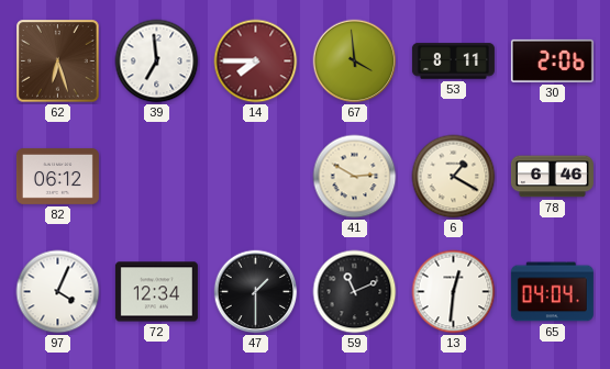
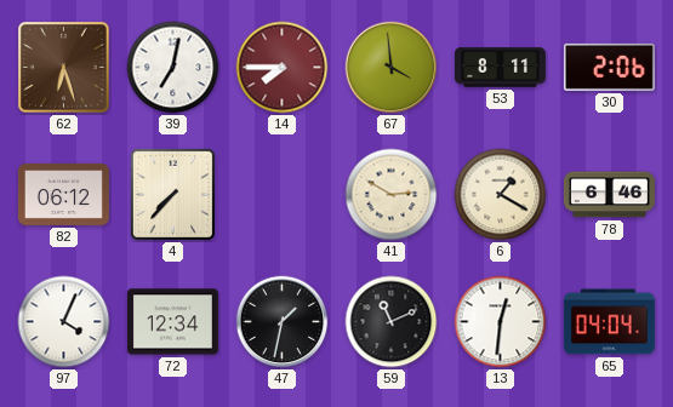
39: 6:59 -> 7:02 (173, 68)
4: none -> 7:37 (172, 194)
47: 1:30 -> 1:32 (283, 322)
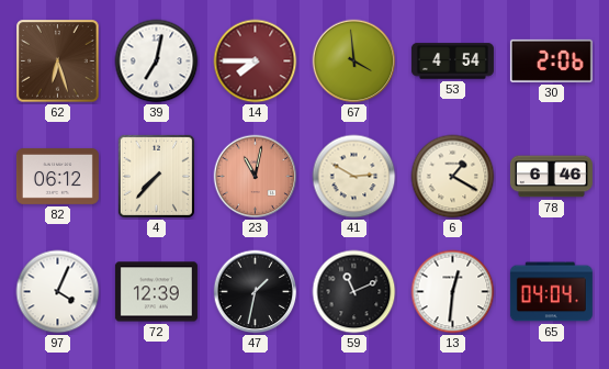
53: 8:11 -> 4:54 (452, 62)
23: none -> 11:02 (256, 177)
72: 12:34 -> 12:39 (156, 292)
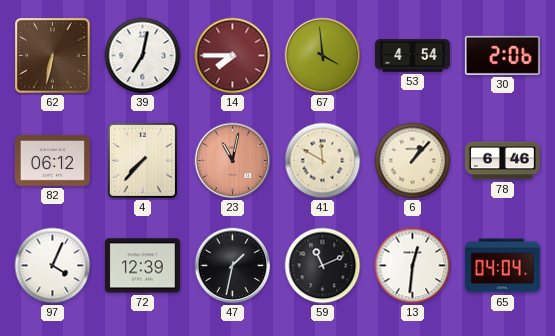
62: 6:27 -> 6:32 (53, 56)
41: 2:50 -> 11:50 (323, 161)
6: 1:20 -> 1:07 (413, 161)
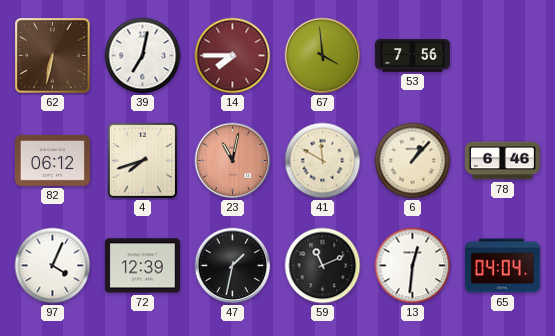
53: 4:54 -> 7:56 (412, 56)
30: 2:06 -> none (502, 55)
4: 7:37 -> 7:42 (142, 160)
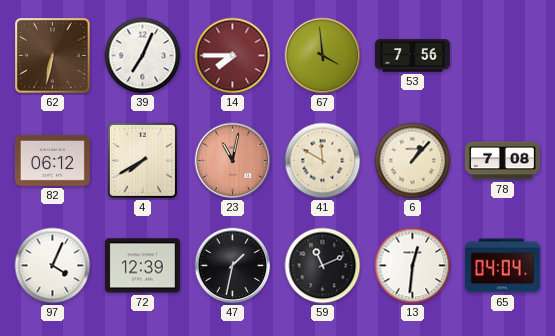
39: 7:02 -> 7:04 (143, 56)
4: 7:42 -> 7:40 (142, 160)
78: 6:46 -> 7:08 (502, 161)
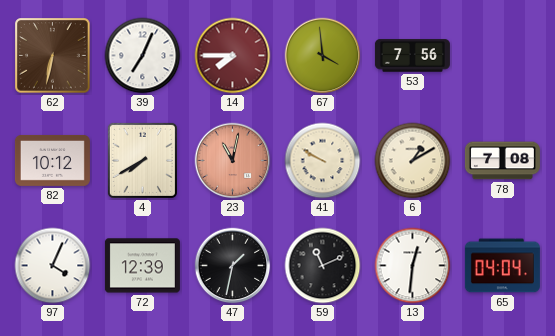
82: 06:12 -> 10:12 (52, 160)
41: 11:50 -> 9:50 (323, 161)
6: 1:07 -> 1:10 (413, 161)
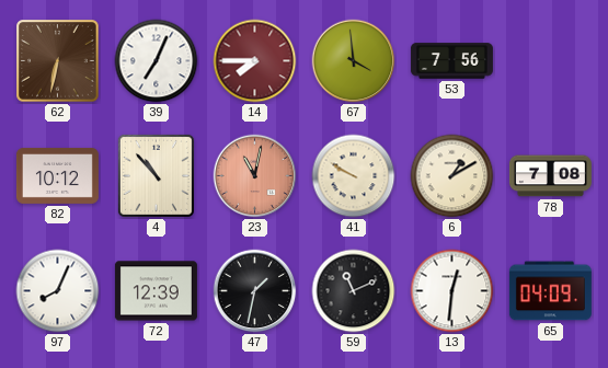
4: 7:40 -> 10:53 (156, 175)
97: 4:04 -> 8:04 (58, 291)
65: 04:04 -> 04:09 (550, 291)
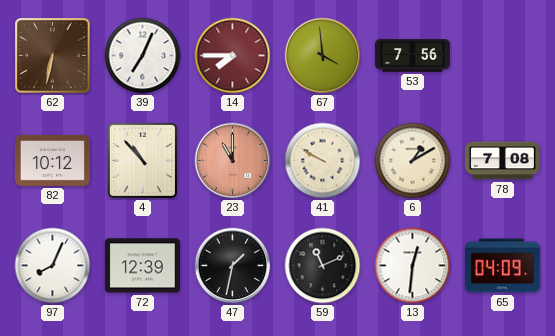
23: 11:02 -> 11:00 (233, 161)
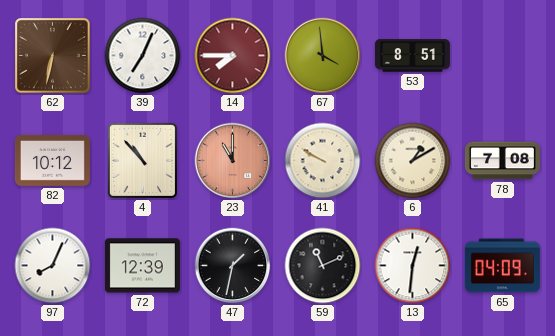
53: 7:56 -> 8:51 (412, 56)
